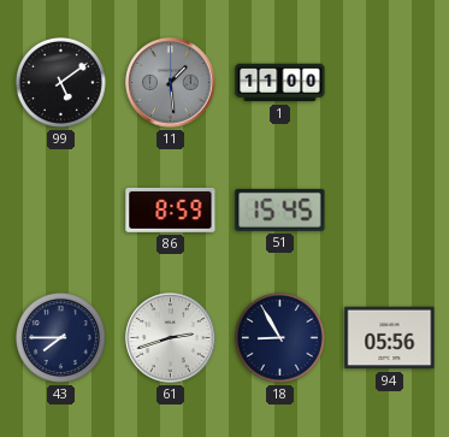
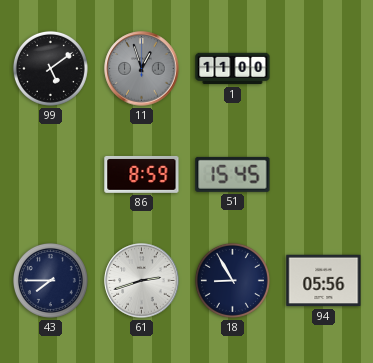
11: 1:29 -> 12:57 (142, 69)
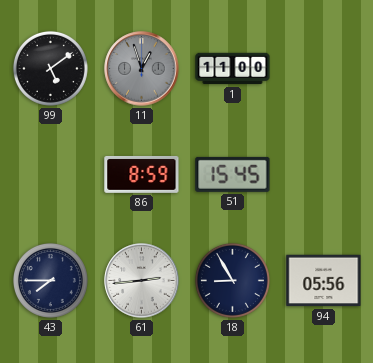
61: 2:42 -> 2:44 (142, 281)
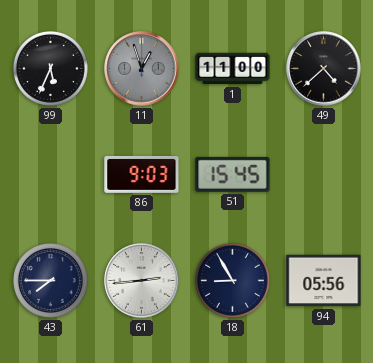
99: 5:09 -> 5:34 (50, 68)
49: none -> 4:38 (324, 69)
86: 8:59 -> 9:03 (142, 174)
